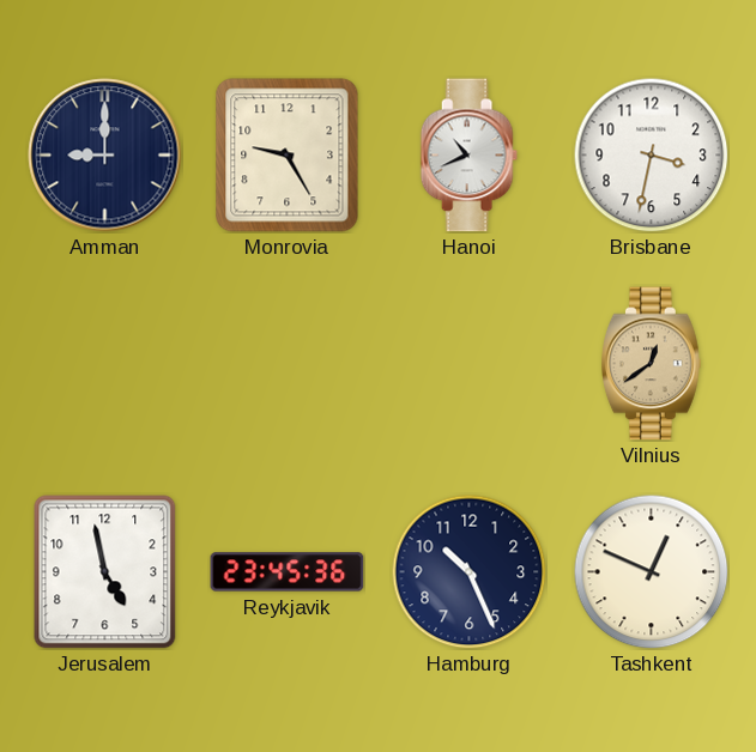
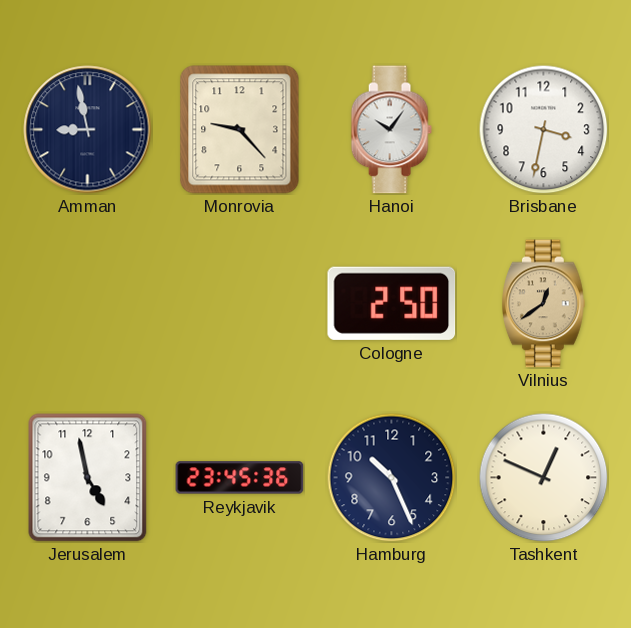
Amman: 9:00 -> 8:58 (88, 130)
Monrovia: 9:25 -> 9:23 (240, 130)
Hanoi: 10:41 -> 10:06 (391, 130)
Cologne: none -> 2:50 (392, 303)
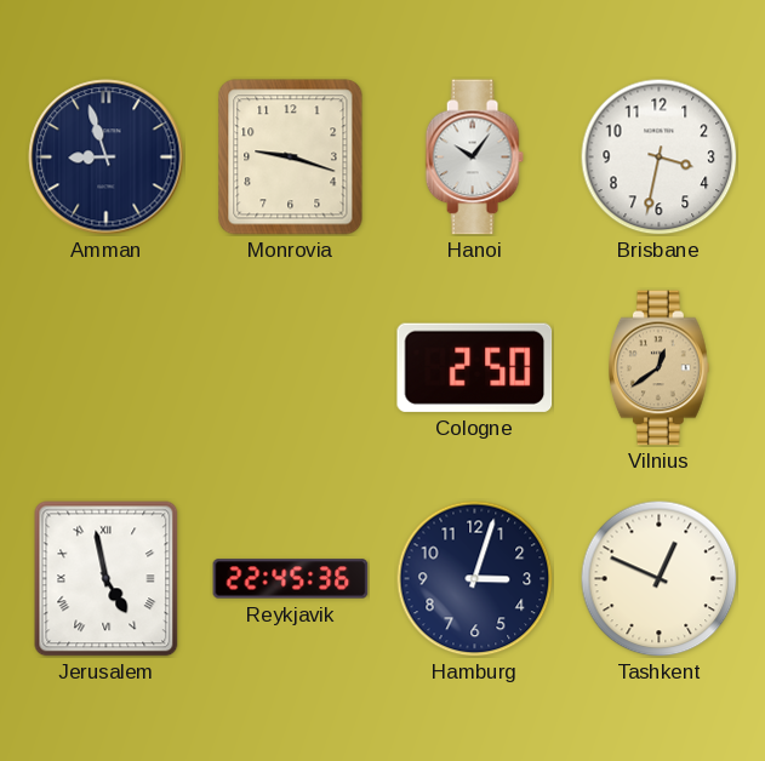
Amman: 8:58 -> 8:57 (107, 158)
Monrovia: 9:23 -> 9:18 (291, 158)
Jerusalem numerals: Arabic -> Roman (107, 579)
Reykjavik: 23:45 -> 22:45 (291, 579)
Hamburg: 10:26 -> 3:03 (474, 578)
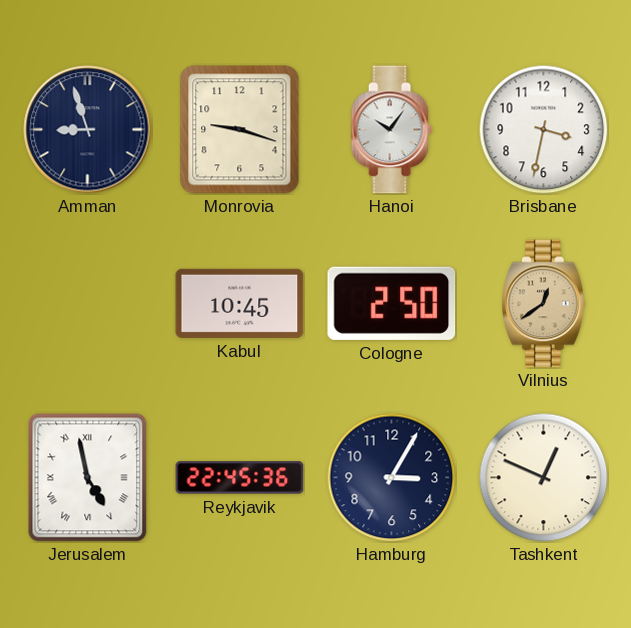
Kabul: none -> 10:45 (240, 303)
Hamburg: 3:03 -> 3:05 (391, 477)
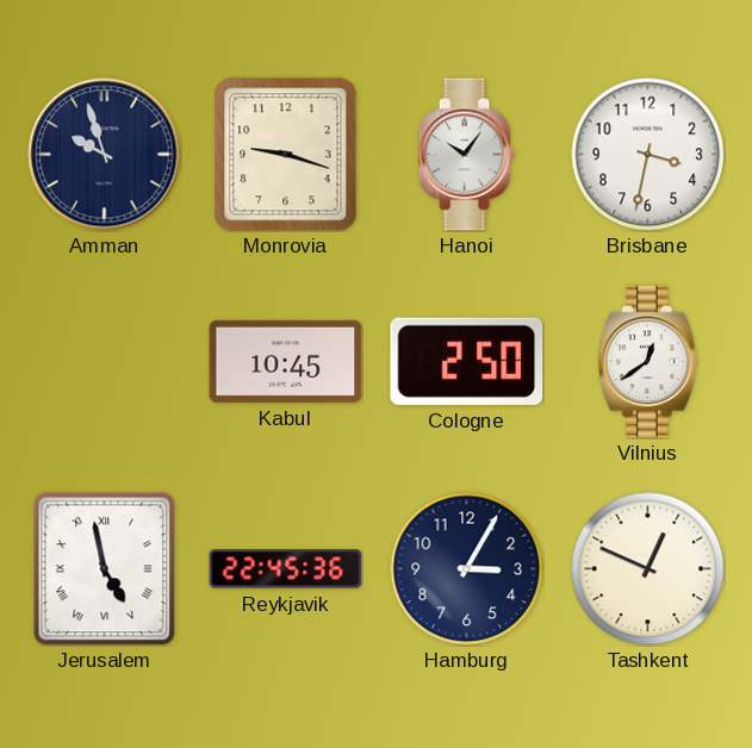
Amman: 8:57 -> 9:57 (105, 155)
Vilnius dial: champagne -> white (648, 362)
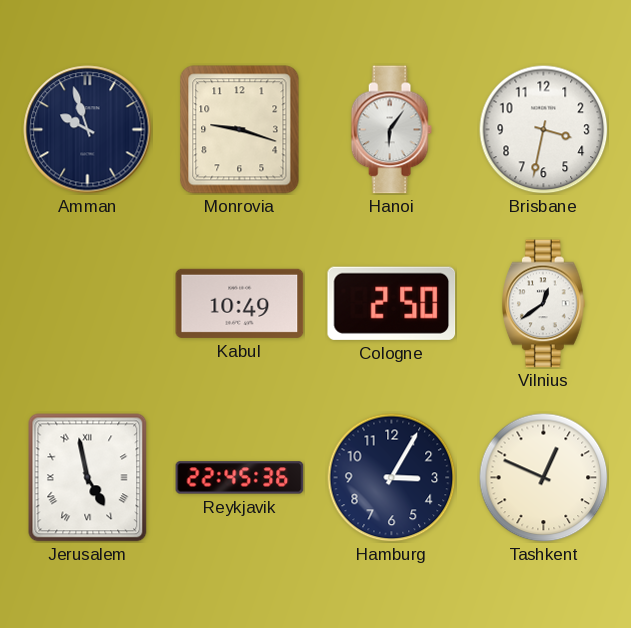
Hanoi: 10:06 -> 6:06 (391, 130)
Kabul: 10:45 -> 10:49 (240, 303)
